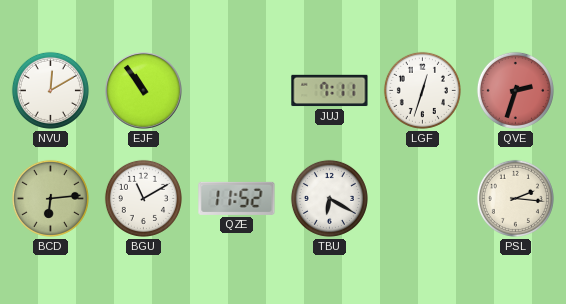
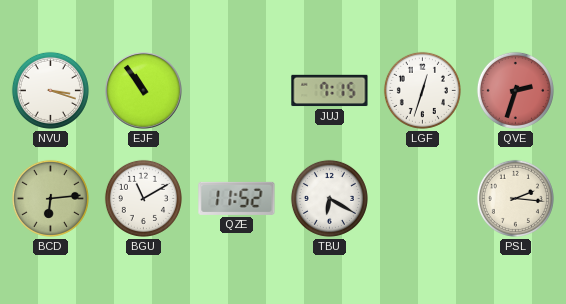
NVU: 12:10 -> 3:18 (50, 90)
JUJ: 7:11 -> 7:15 (330, 91)
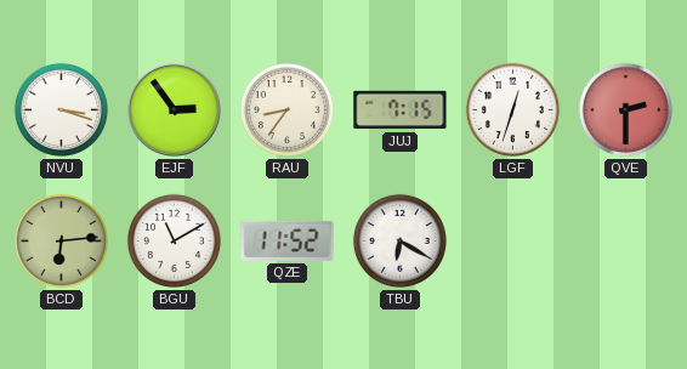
EJF: 10:54 -> 2:54 (175, 110)
RAU: none -> 8:36 (286, 109)
QVE: 2:33 -> 2:30 (625, 109)
PSL: 2:16 -> none (515, 198)
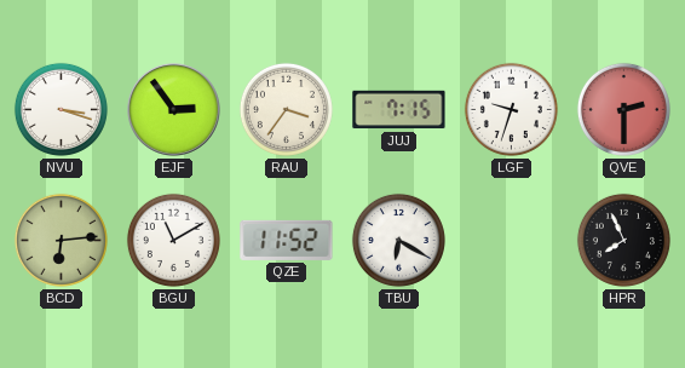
RAU: 8:36 -> 3:36 (286, 109)
LGF: 12:33 -> 9:33 (511, 109)
HPR: none -> 7:56 (623, 240)
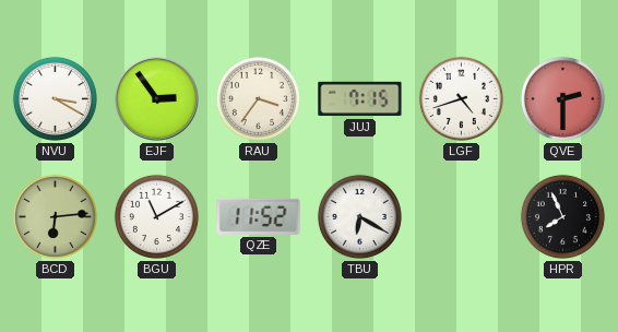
NVU: 3:18 -> 3:20 (55, 98)
LGF: 9:33 -> 4:42 (461, 98)
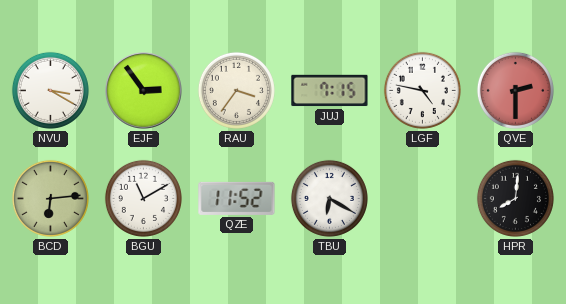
LGF: 4:42 -> 4:47 (422, 90)
HPR: 7:56 -> 8:01 (515, 198)
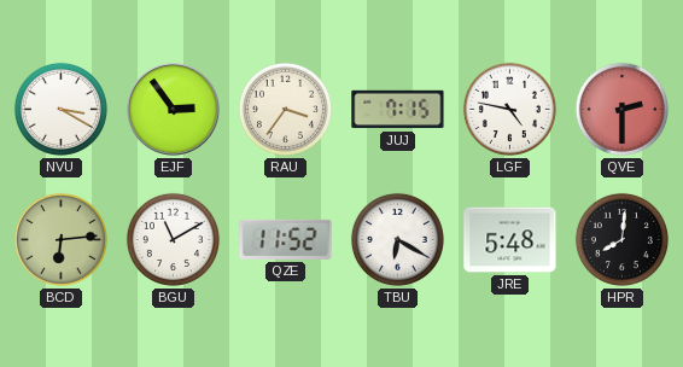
JRE: none -> 5:48 (510, 240)
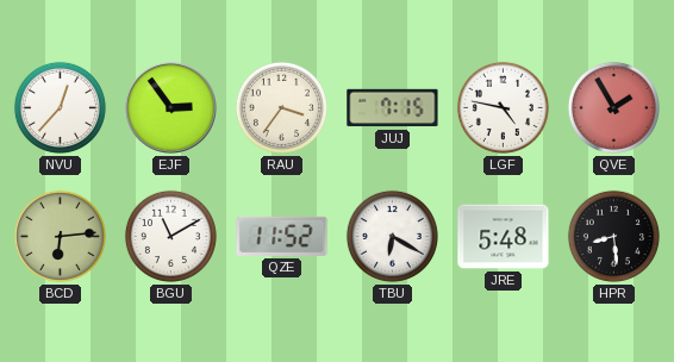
NVU: 3:20 -> 12:37 (60, 107)
QVE: 2:30 -> 1:55 (613, 107)
HPR: 8:01 -> 8:29 (613, 236)
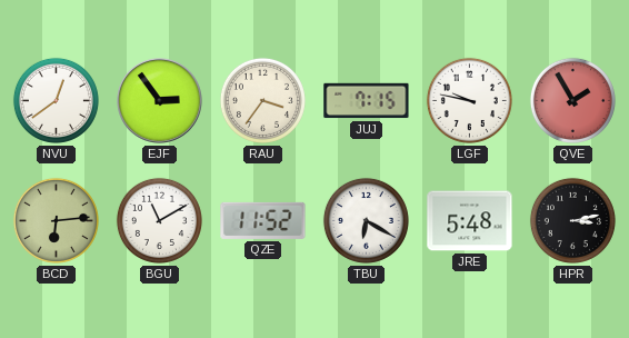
NVU: 12:37 -> 12:39 (56, 100)
LGF: 4:47 -> 9:47 (469, 100)
HPR: 8:29 -> 3:13 (572, 220)
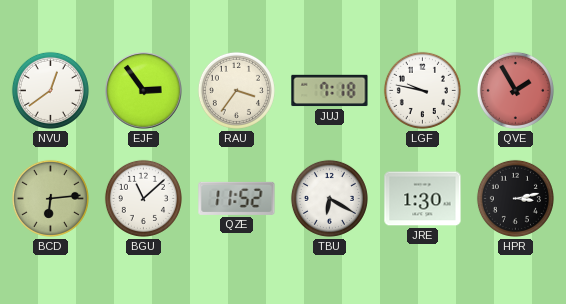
JUJ: 7:15 -> 7:18 (330, 91)
BGU: 11:10 -> 11:08 (143, 198)
JRE: 5:48 -> 1:30 (423, 199)
